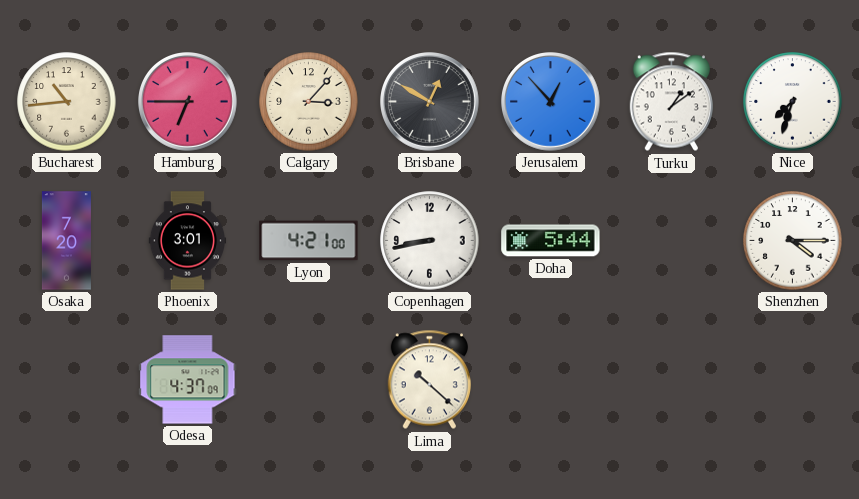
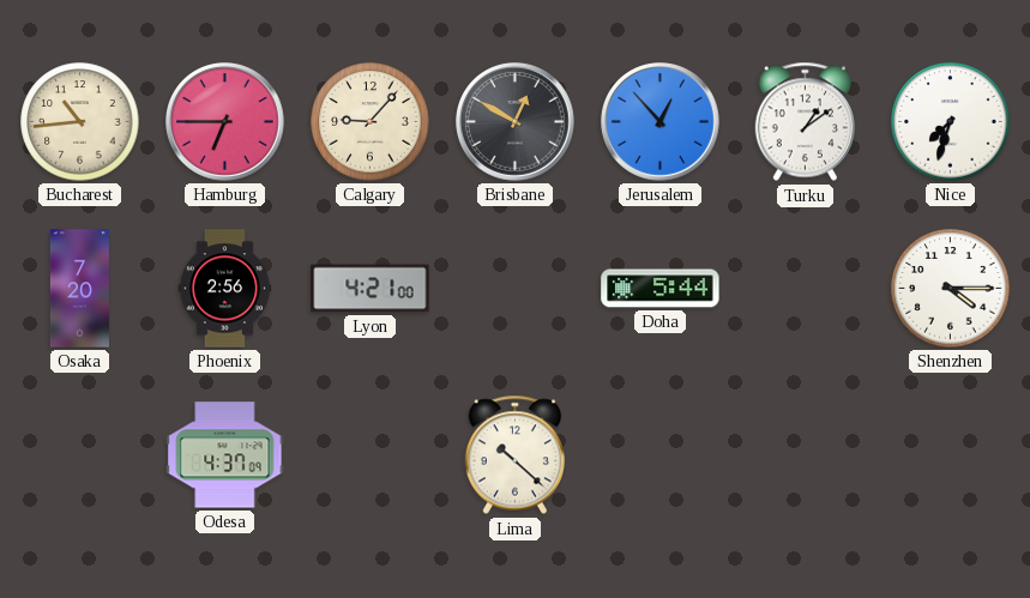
Calgary: 3:07 -> 9:07 (371, 122)
Phoenix: 3:01 -> 2:56 (225, 289)
Copenhagen: 8:43 -> none (430, 241)
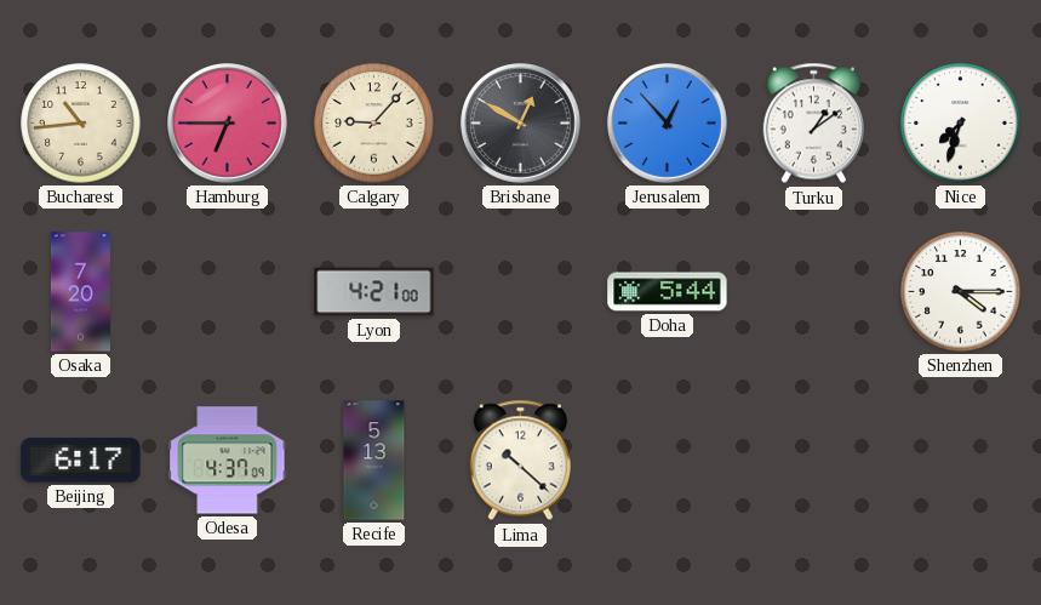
Phoenix: 2:56 -> none (225, 289)
Beijing: none -> 6:17 (81, 461)
Recife: none -> 5:13 (374, 461)
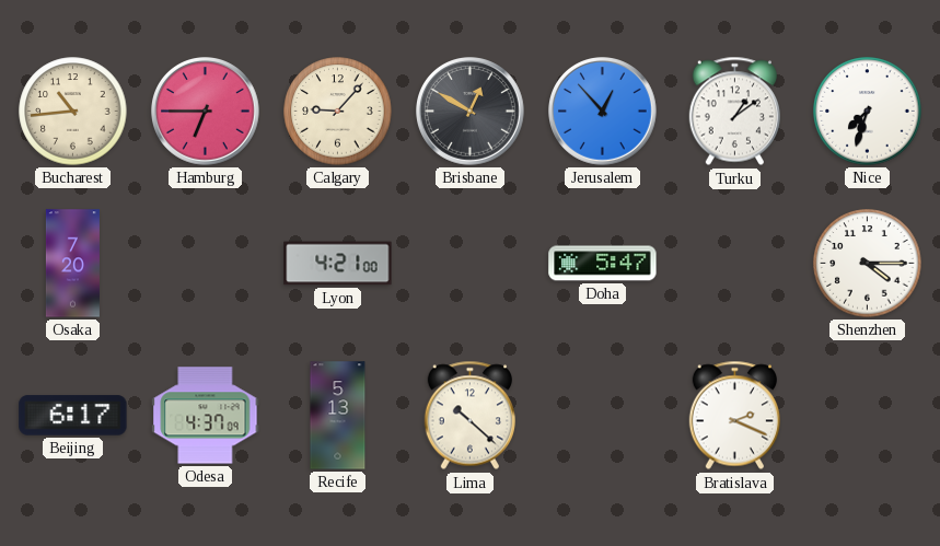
Doha: 5:44 -> 5:47 (603, 264)
Bratislava: none -> 2:19 (734, 416)
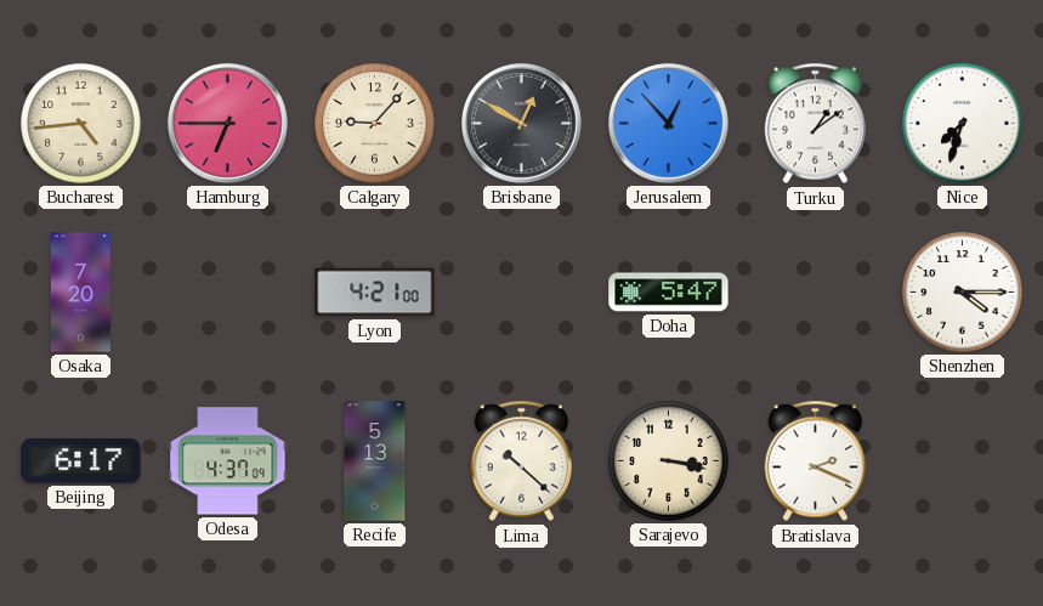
Bucharest: 10:44 -> 4:44 (81, 124)
Sarajevo: none -> 3:17 (669, 461)
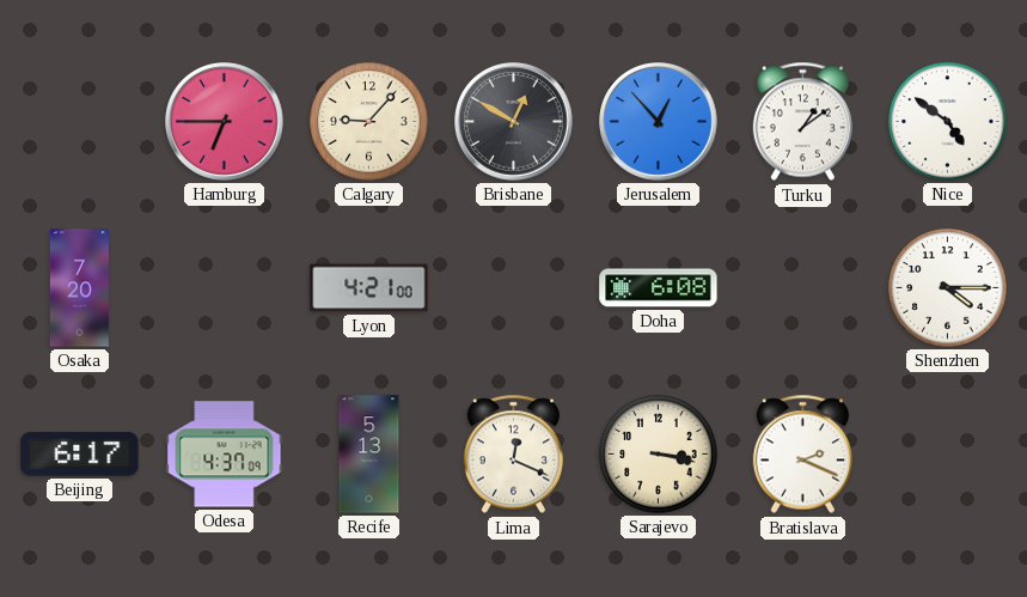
Bucharest: 4:44 -> none (81, 124)
Nice: 7:33 -> 4:51 (948, 122)
Doha: 5:47 -> 6:08 (659, 288)
Lima: 10:22 -> 12:19 (513, 455)
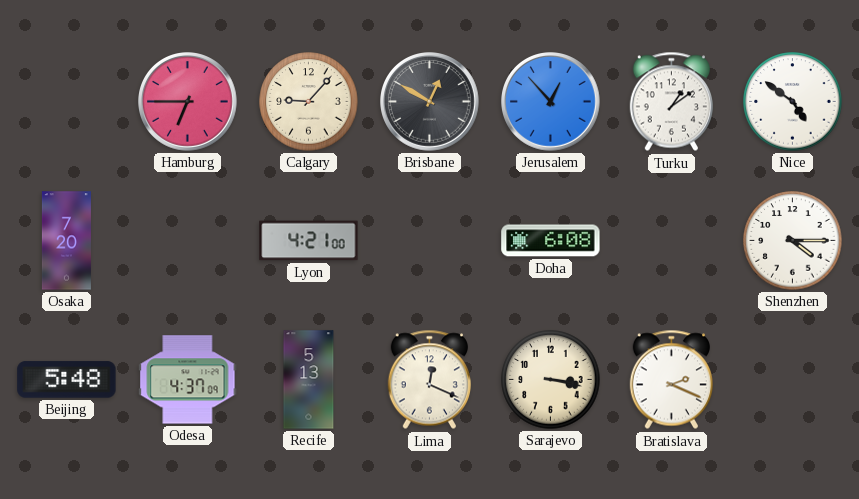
Beijing: 6:17 -> 5:48 (67, 380)
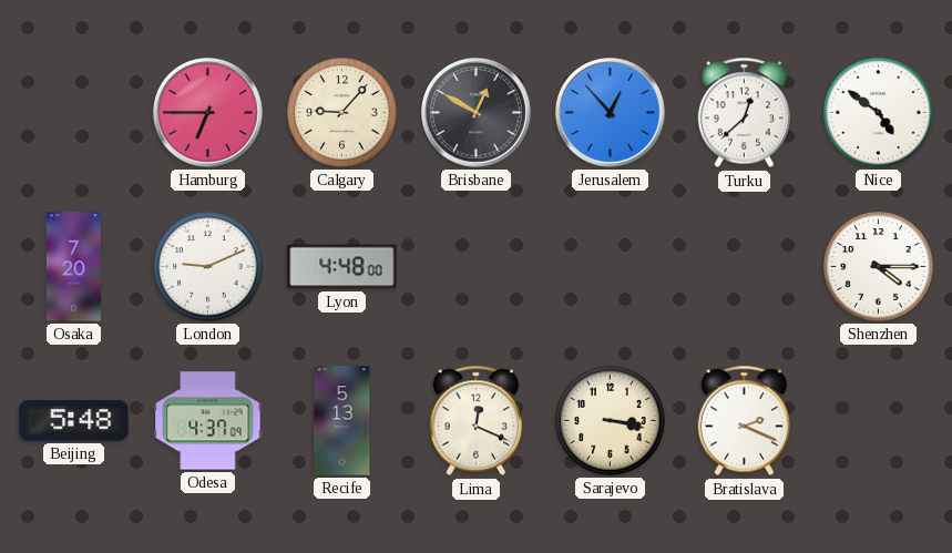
Turku: 1:09 -> 12:38 (744, 113)
London: none -> 9:11 (208, 267)
Lyon: 4:21 -> 4:48 (342, 267)
Doha: 6:08 -> none (551, 241)
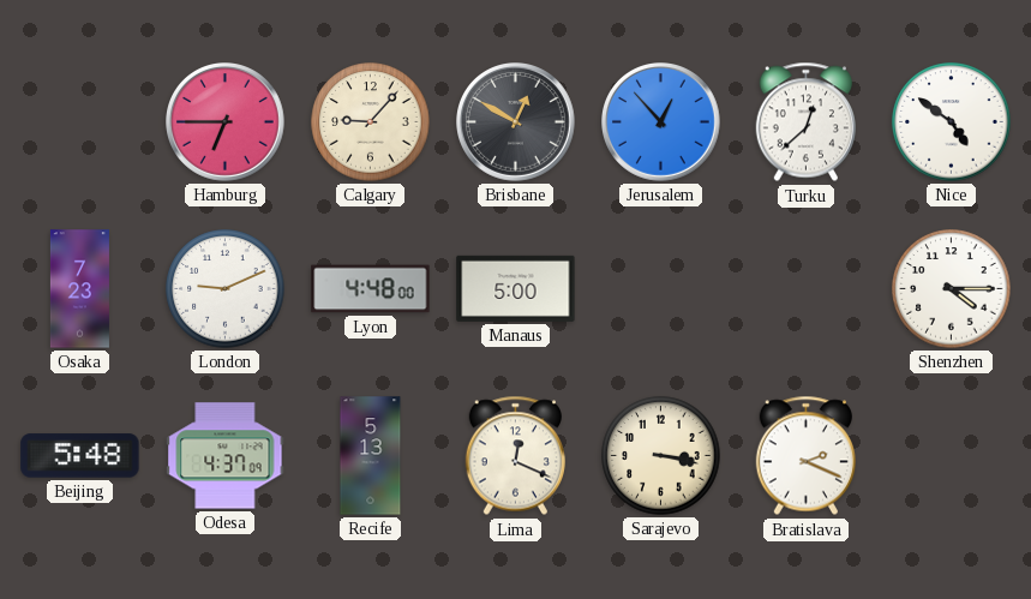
Osaka: 7:20 -> 7:23 (79, 289)
Manaus: none -> 5:00 (516, 288)
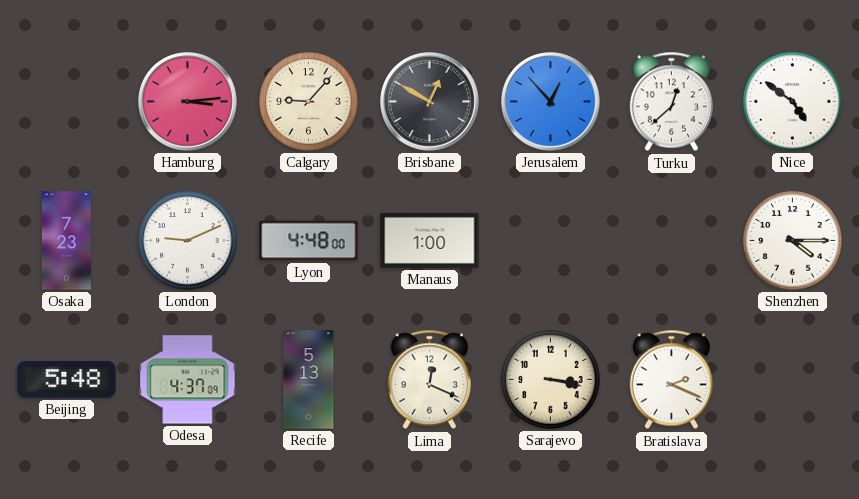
Hamburg: 6:45 -> 3:14 (188, 102)
Manaus: 5:00 -> 1:00 (430, 240)
